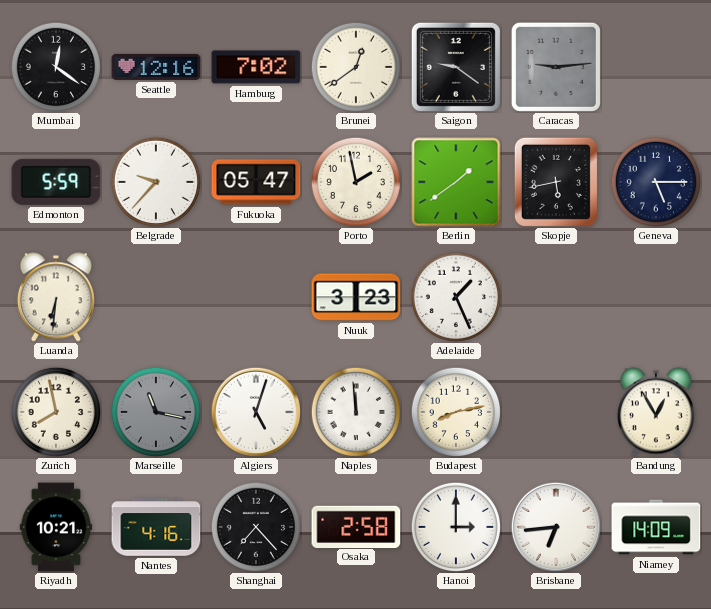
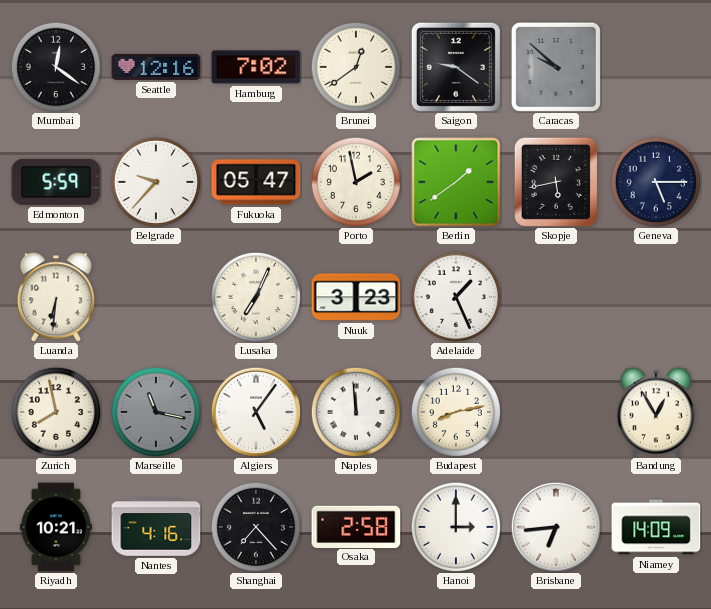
Caracas: 9:14 -> 9:52 (556, 67)
Lusaka: none -> 7:04 (256, 297)
Algiers: 5:03 -> 5:06 (256, 412)
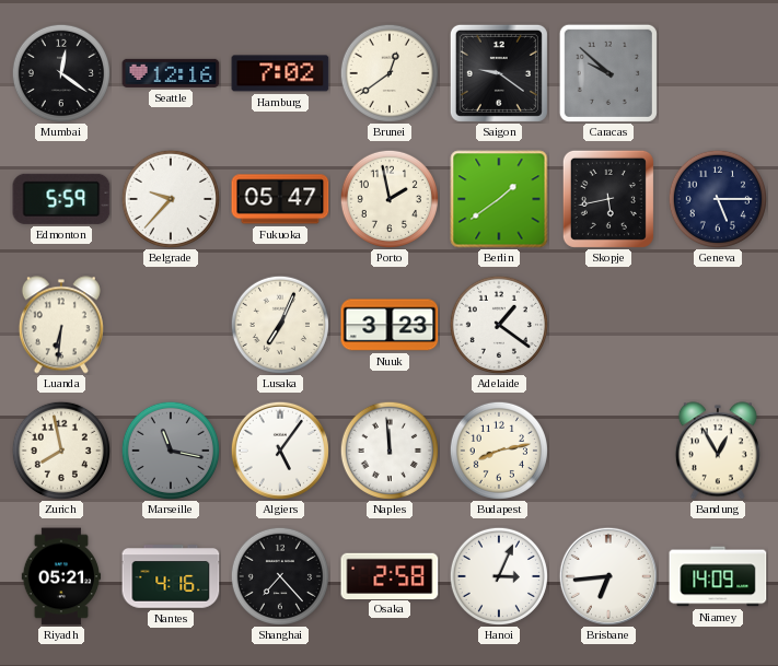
Adelaide: 1:26 -> 1:21 (499, 325)
Riyadh: 10:21 -> 05:21 (61, 576)
Hanoi: 3:00 -> 3:04 (499, 576)
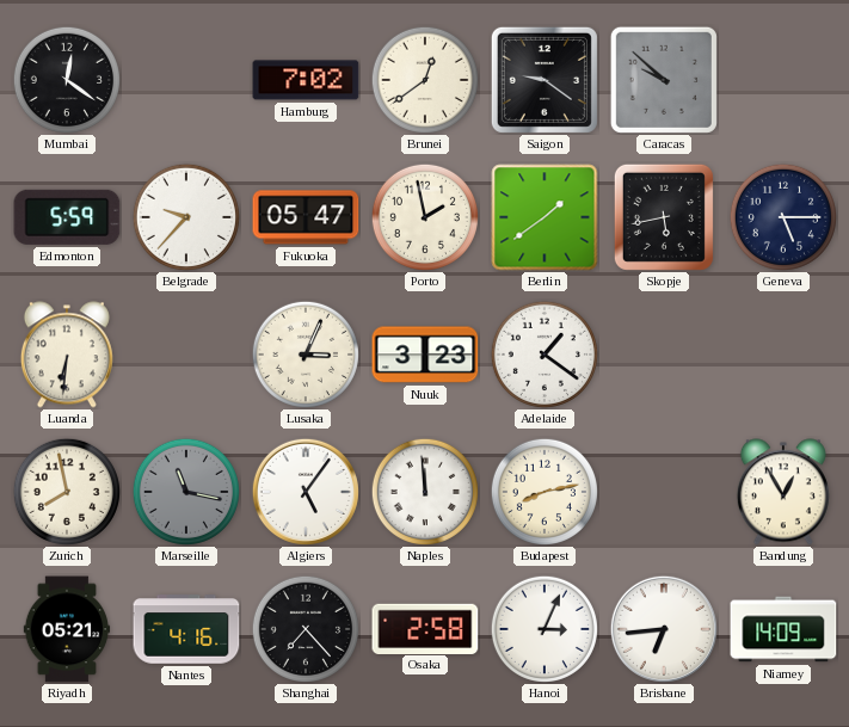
Seattle: 12:16 -> none (171, 73)
Lusaka: 7:04 -> 3:04 (306, 355)
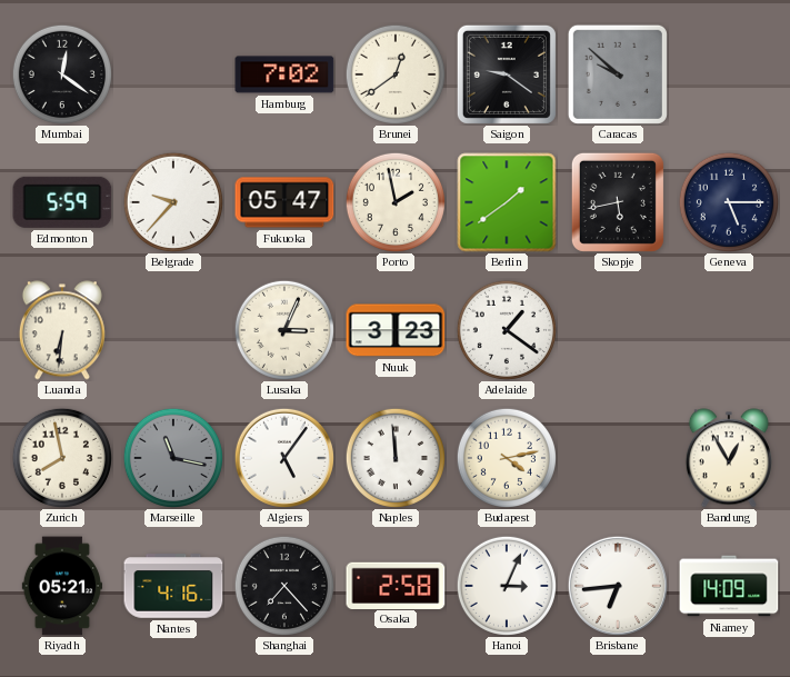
Budapest: 8:13 -> 4:13 (507, 458)
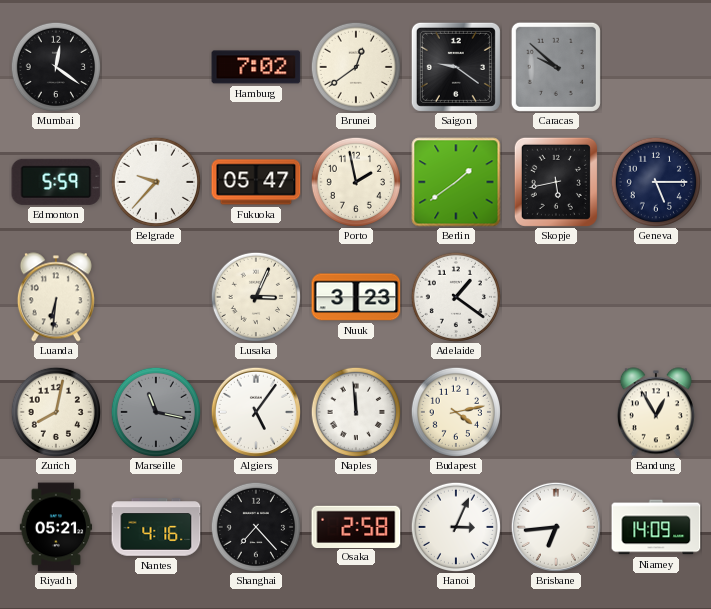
Zurich: 7:58 -> 8:02 (56, 412)
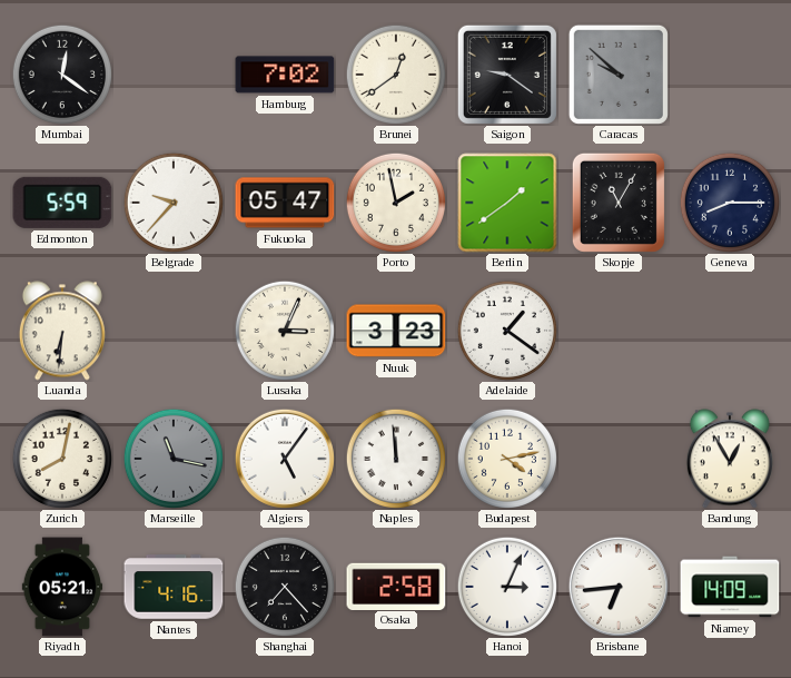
Skopje: 5:43 -> 11:05 (619, 203)
Geneva: 5:15 -> 8:15 (730, 203)
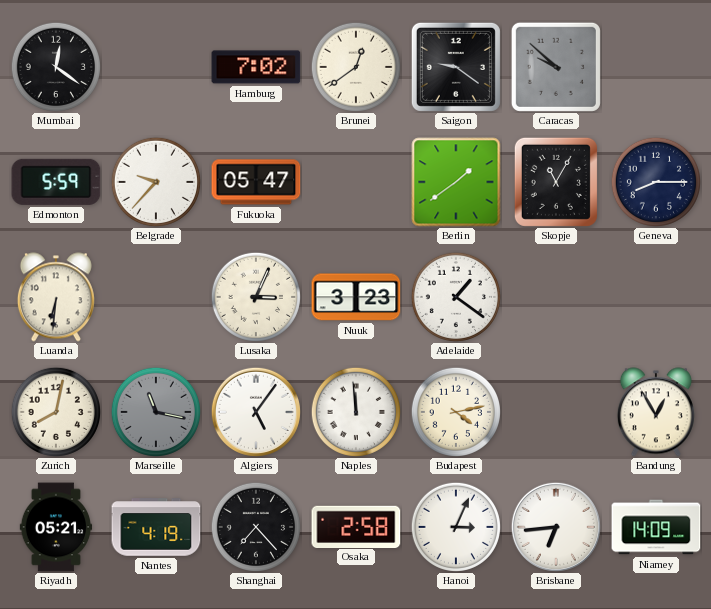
Porto: 1:58 -> none (396, 203)
Nantes: 4:16 -> 4:19 (156, 527)
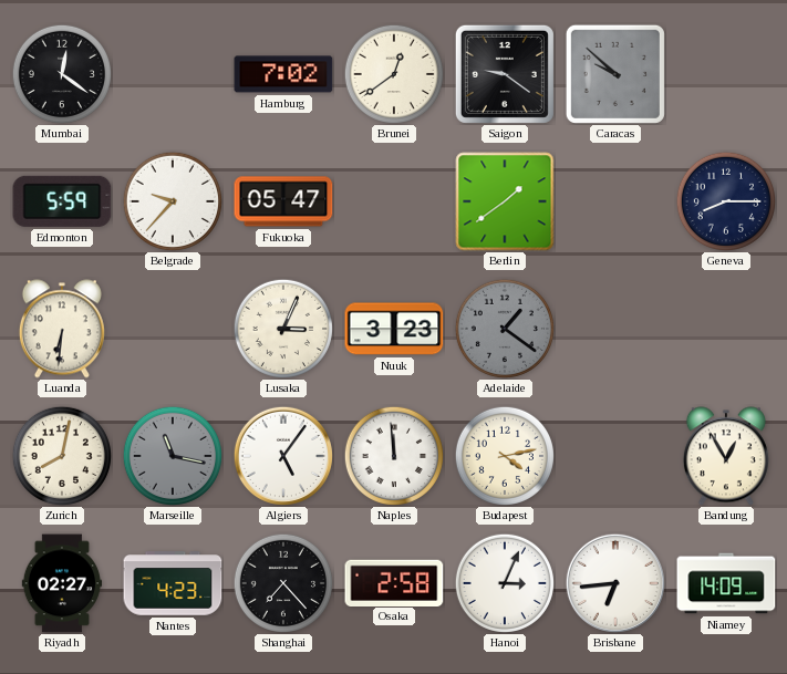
Skopje: 11:05 -> none (556, 182)
Adelaide dial: white -> grey (505, 329)
Riyadh: 05:21 -> 02:27 (62, 583)
Nantes: 4:19 -> 4:23 (173, 583)
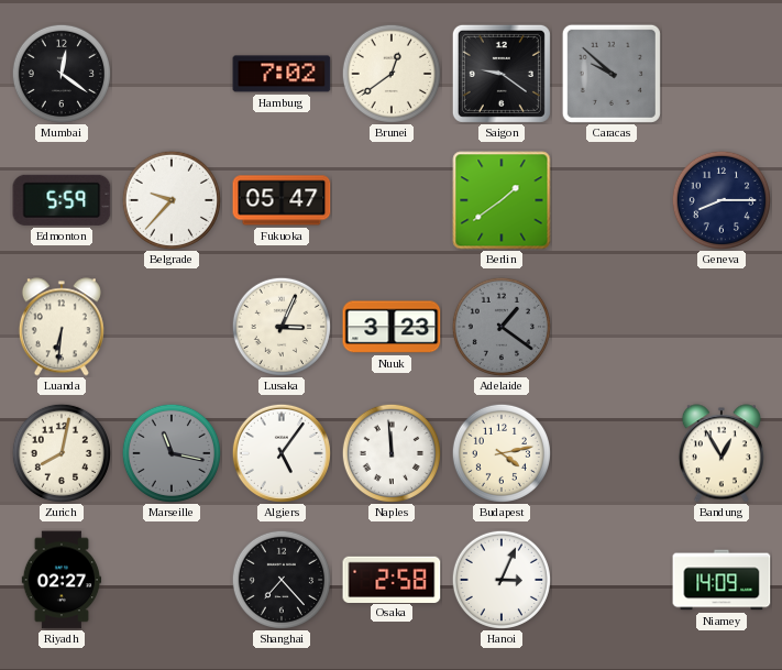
Nantes: 4:23 -> none (173, 583)
Brisbane: 6:44 -> none (615, 583)
